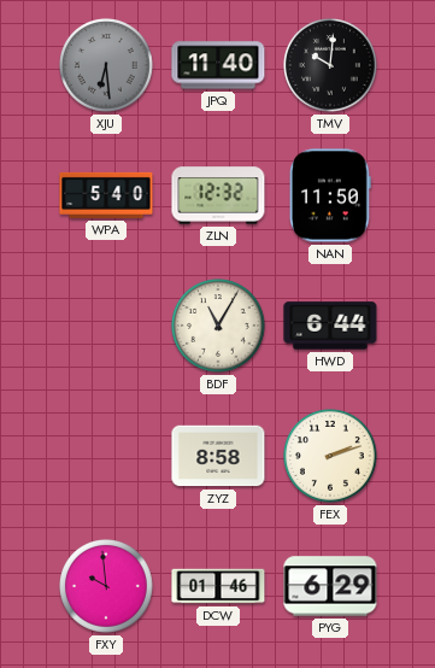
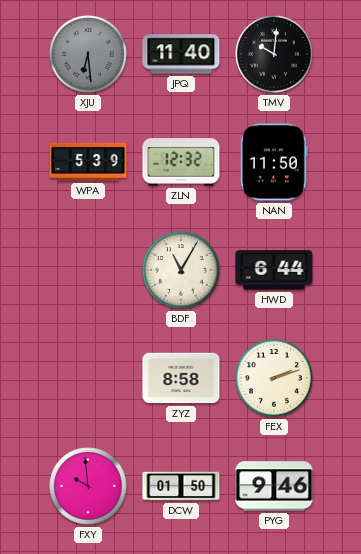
WPA: 5:40 -> 5:39 (88, 162)
DCW: 01:46 -> 01:50 (181, 486)
PYG: 6:29 -> 9:46 (274, 486)
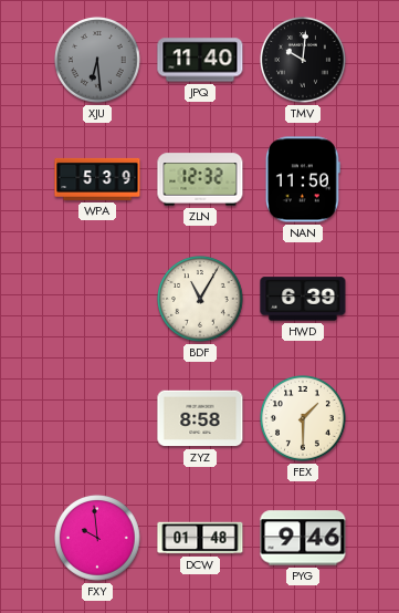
HWD: 6:44 -> 6:39 (303, 299)
FEX: 2:12 -> 1:30 (304, 419)
DCW: 01:50 -> 01:48 (200, 538)
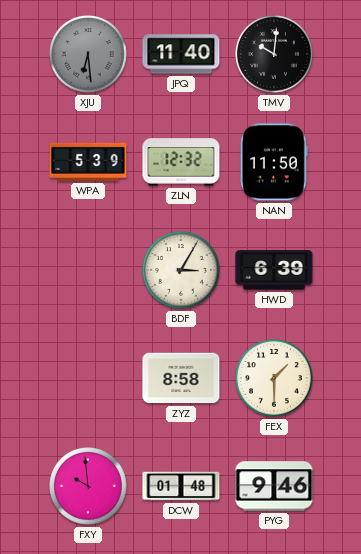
BDF: 11:05 -> 3:05 (182, 271)
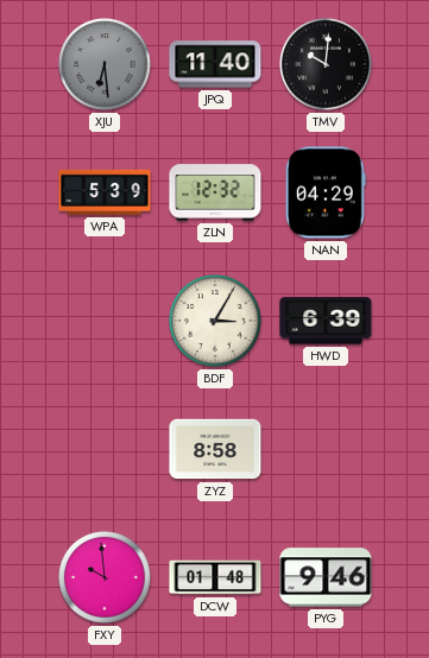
NAN: 11:50 -> 04:29 (326, 192)
FEX: 1:30 -> none (275, 379)
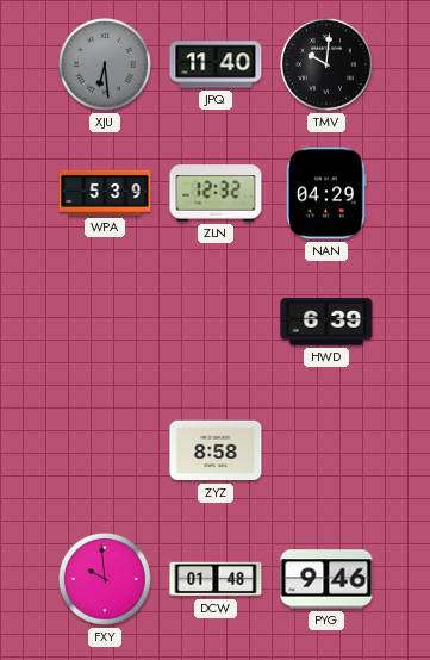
BDF: 3:05 -> none (216, 322)
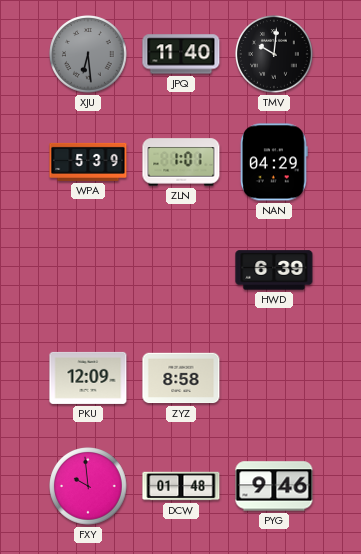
ZLN: 12:32 -> 1:01 (181, 162)
PKU: none -> 12:09 (88, 378)
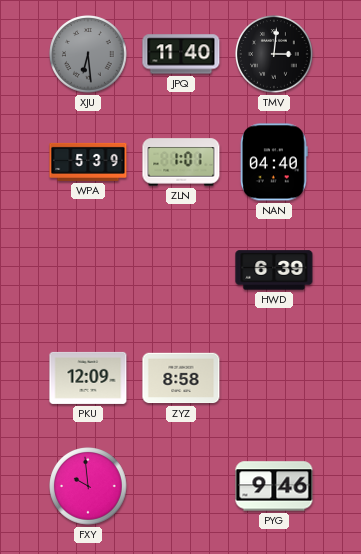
TMV: 10:01 -> 3:01 (275, 55)
NAN: 04:29 -> 04:40 (274, 162)
DCW: 01:48 -> none (181, 486)
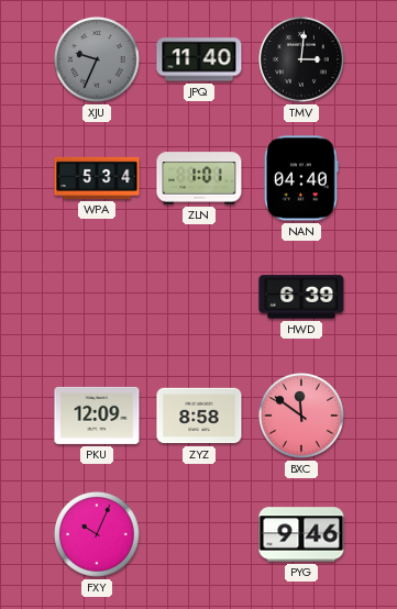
XJU: 6:29 -> 9:34 (98, 60)
WPA: 5:39 -> 5:34 (97, 178)
BXC: none -> 11:51 (302, 417)
FXY: 9:59 -> 10:04 (98, 535)
